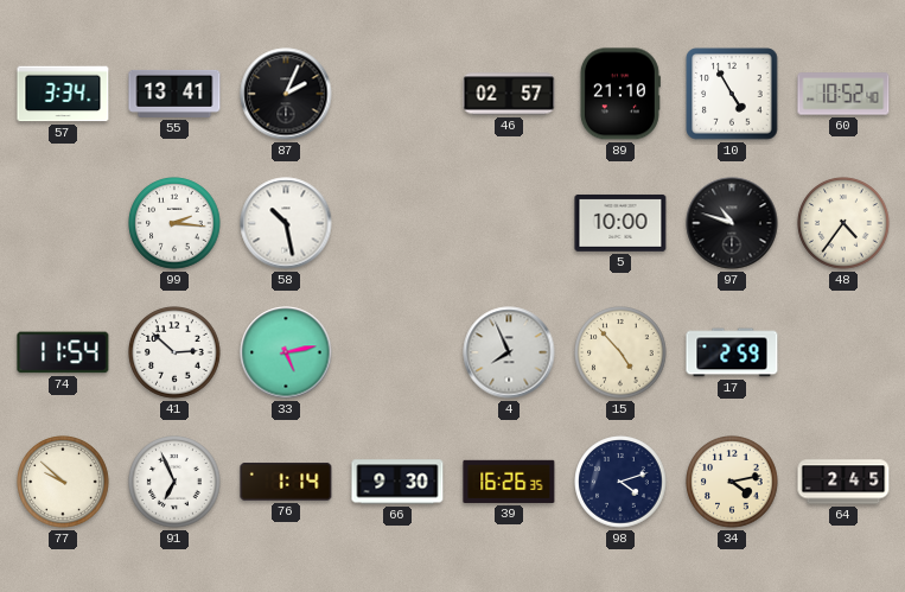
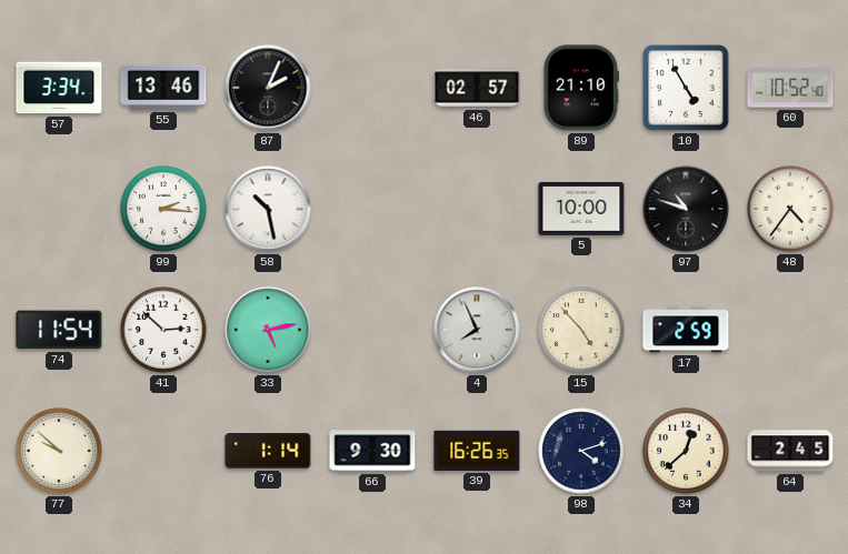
55: 13:41 -> 13:46 (163, 88)
91: 6:56 -> none (174, 482)
34: 4:13 -> 12:38 (686, 451)
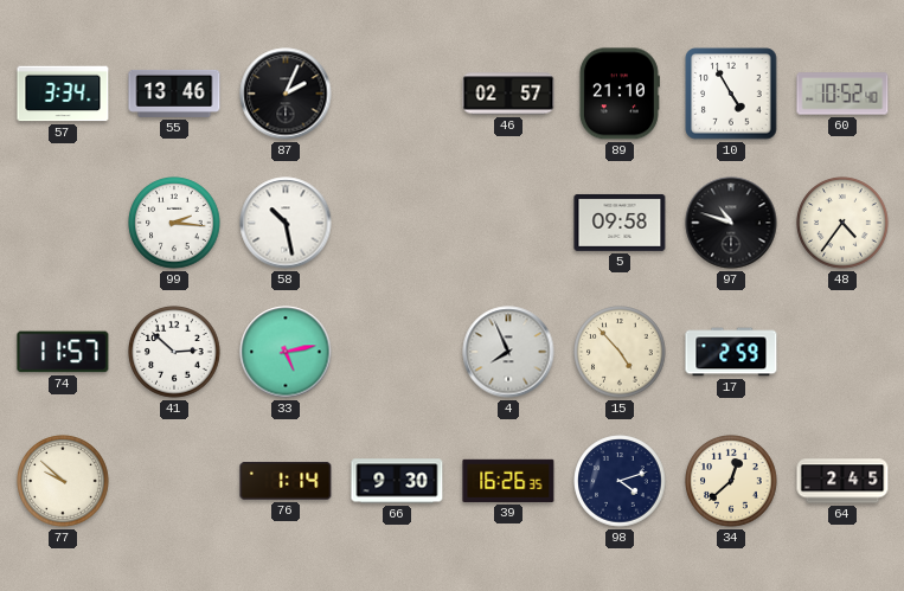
5: 10:00 -> 09:58 (620, 223)
74: 11:54 -> 11:57 (63, 352)
